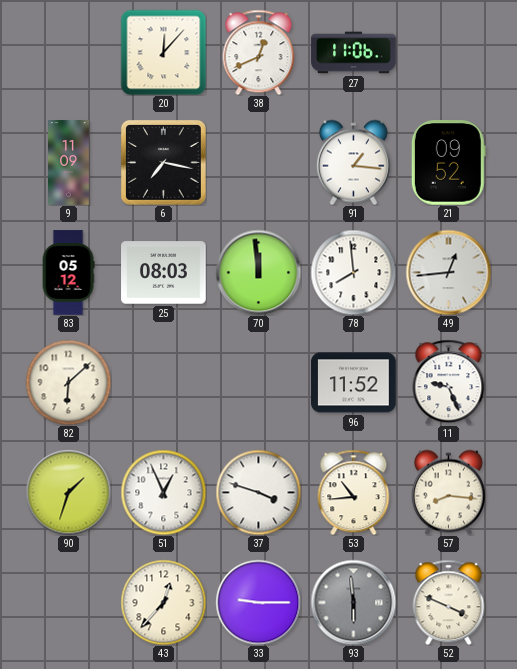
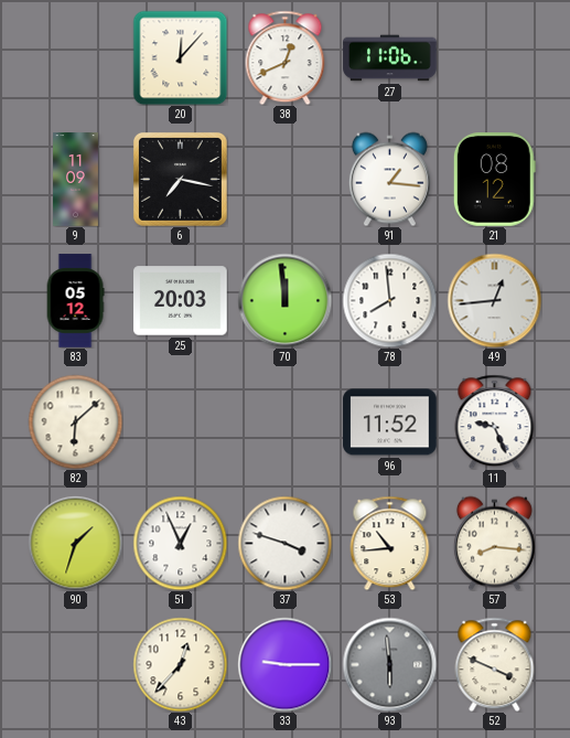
21: 09:52 -> 08:12 (494, 180)
25: 08:03 -> 20:03 (181, 301)
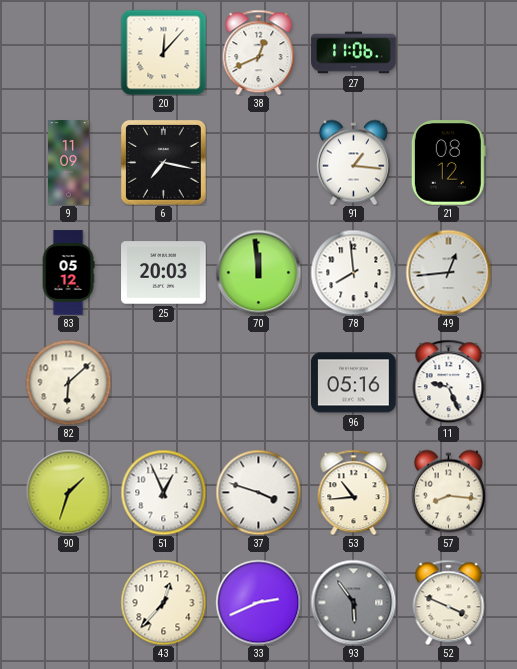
96: 11:52 -> 05:16 (354, 383)
33: 9:15 -> 2:41 (258, 602)
93: 5:59 -> 5:54 (353, 602)
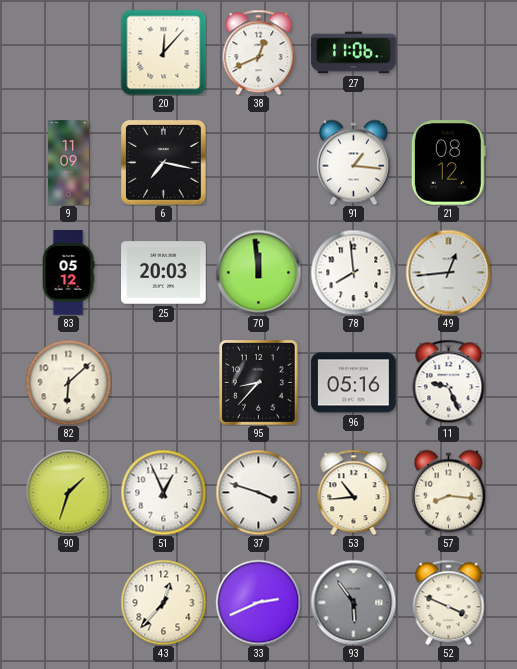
95: none -> 8:37 (259, 383)
